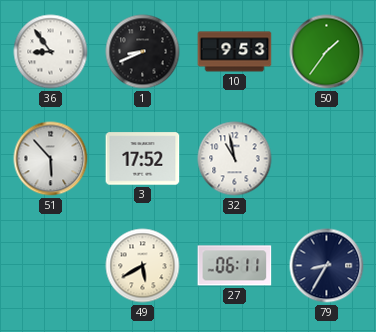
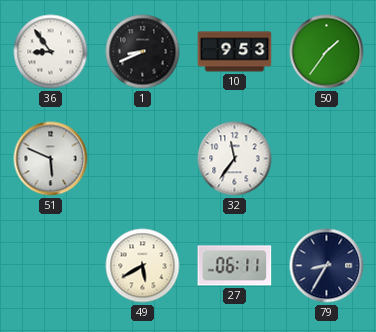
51: 5:53 -> 5:49 (51, 159)
3: 17:52 -> none (143, 159)
32: 10:58 -> 11:36 (235, 159)
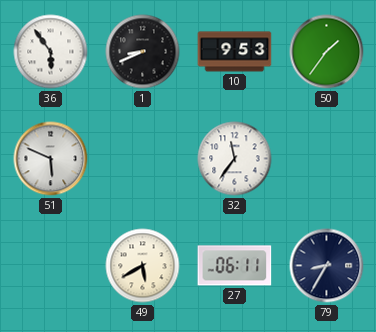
36: 8:54 -> 5:54 (51, 52)
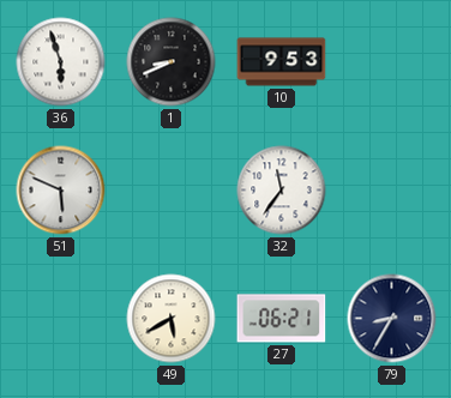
36: 5:54 -> 5:57 (61, 62)
50: 1:36 -> none (327, 52)
27: 06:11 -> 06:21 (282, 319)
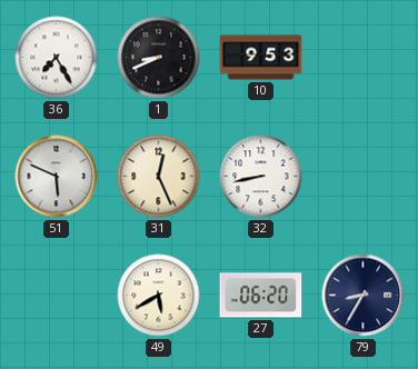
36: 5:57 -> 7:25 (57, 58)
31: none -> 12:26 (159, 177)
32: 11:36 -> 8:43 (261, 177)
27: 06:21 -> 06:20 (261, 296)
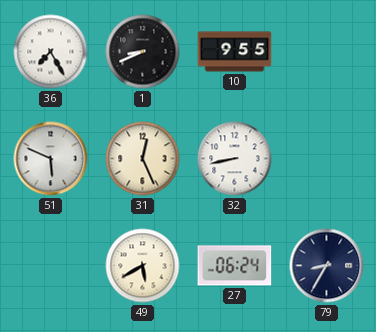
10: 9:53 -> 9:55 (235, 52)
27: 06:20 -> 06:24 (235, 266)
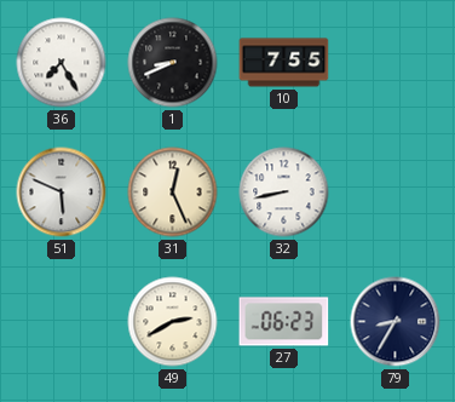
10: 9:55 -> 7:55 (284, 63)
49: 5:40 -> 2:40 (173, 322)
27: 06:24 -> 06:23 (284, 322)
